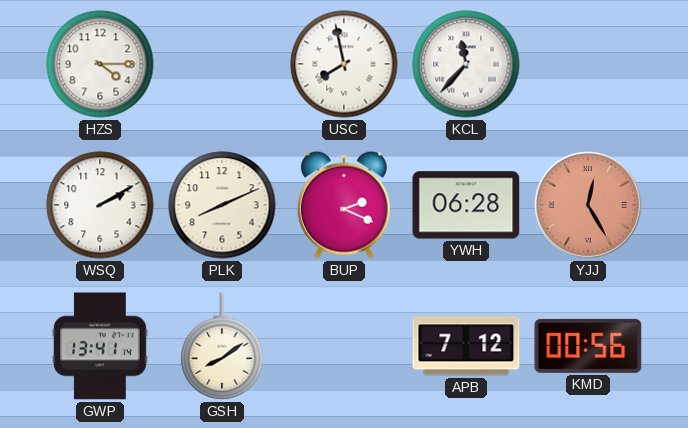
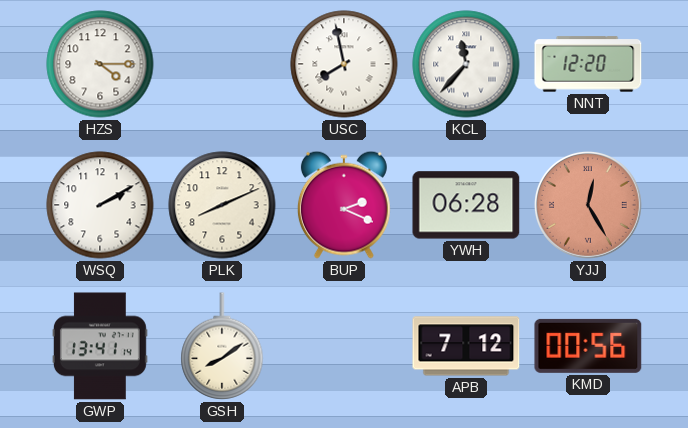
NNT: none -> 12:20 (588, 64)
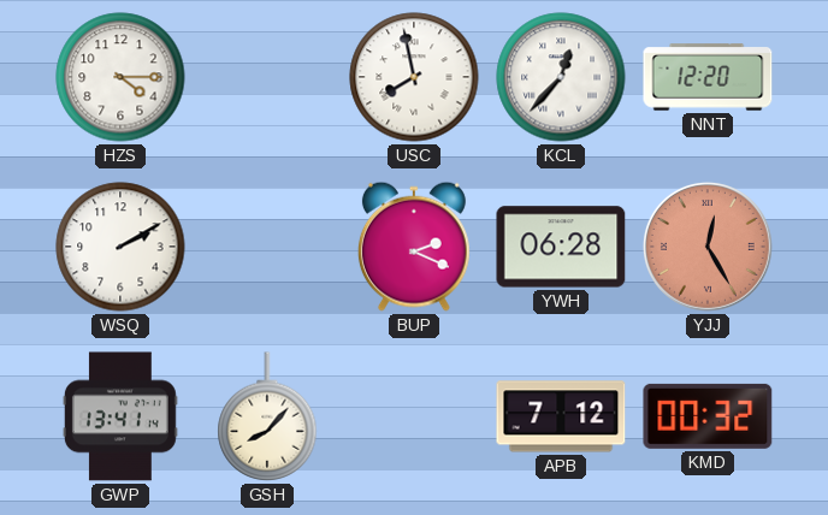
KCL: 11:37 -> 12:37 (561, 77)
PLK: 8:11 -> none (222, 205)
GSH: 8:09 -> 8:07 (267, 416)
KMD: 00:56 -> 00:32 (708, 416)
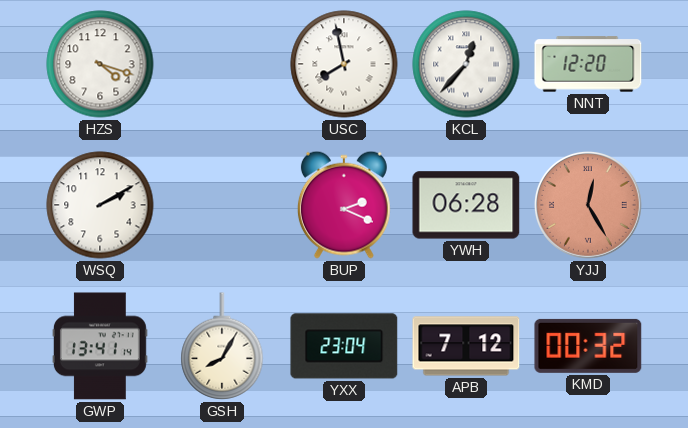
HZS: 4:15 -> 4:18 (100, 64)
GSH: 8:07 -> 8:05 (222, 346)
YXX: none -> 23:04 (344, 346)
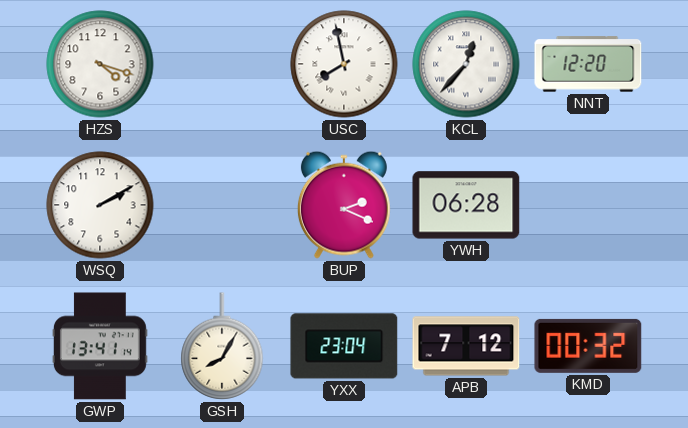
YJJ: 12:25 -> none (588, 205)
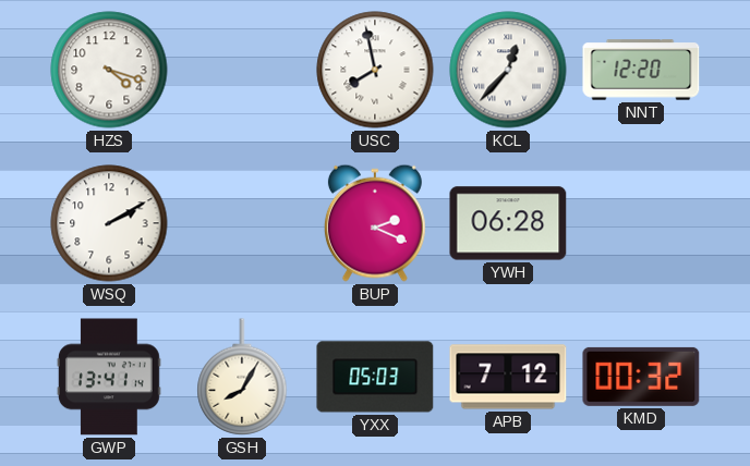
YXX: 23:04 -> 05:03 (375, 377)
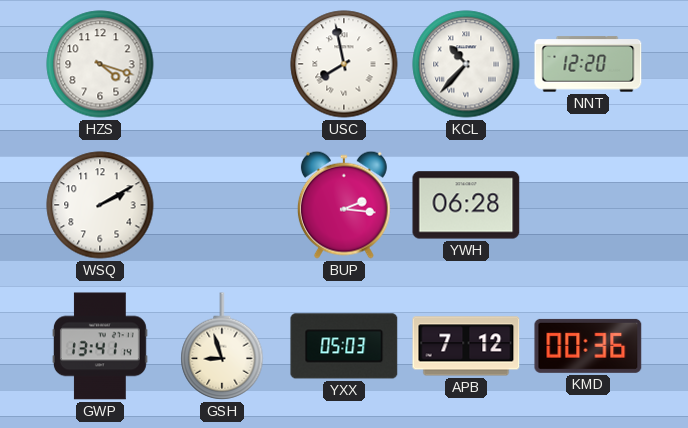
KCL: 12:37 -> 10:37 (466, 64)
BUP: 2:19 -> 2:16 (344, 205)
GSH: 8:05 -> 8:57 (222, 346)
KMD: 00:32 -> 00:36 (588, 346)
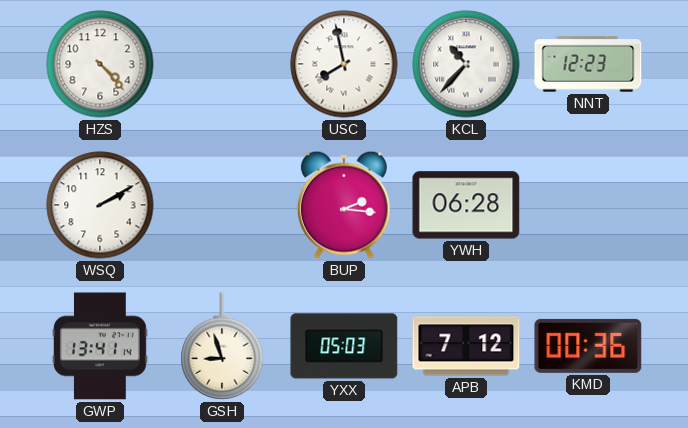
HZS: 4:18 -> 4:23 (100, 64)
NNT: 12:20 -> 12:23 (588, 64)
